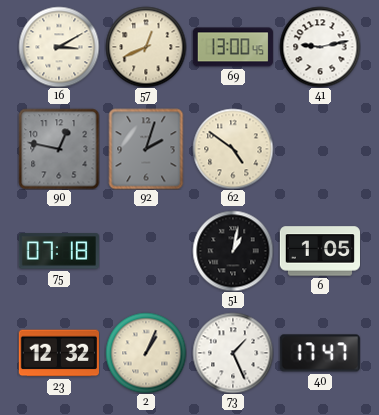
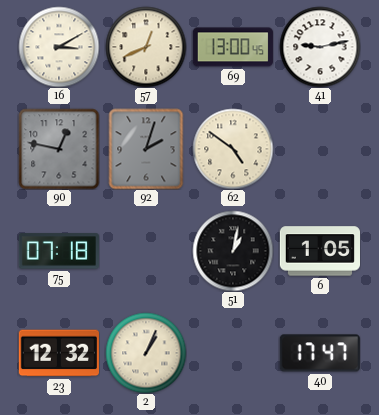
73: 1:26 -> none (233, 353)
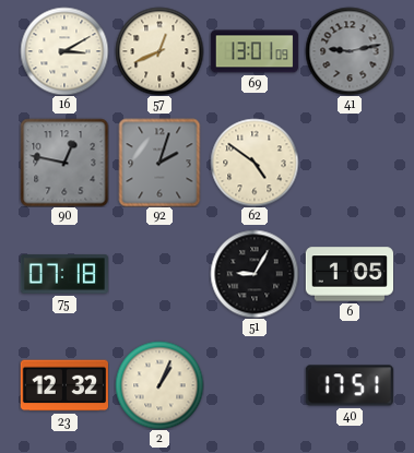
69: 13:00 -> 13:01 (255, 51)
41 dial: white -> grey (350, 51)
51: 1:02 -> 9:05 (255, 274)
40: 17:47 -> 17:51 (350, 385)
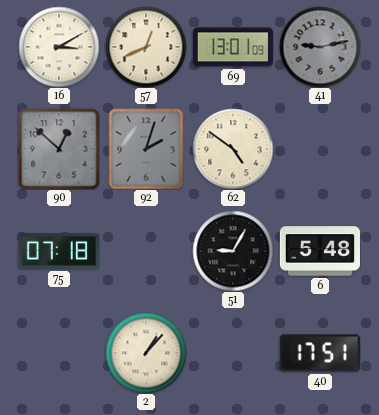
90: 12:47 -> 12:52 (59, 149)
6: 1:05 -> 5:48 (319, 251)
23: 12:32 -> none (64, 385)
2: 1:04 -> 1:07 (146, 353)
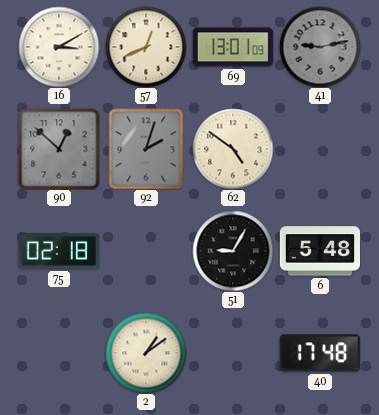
75: 07:18 -> 02:18 (59, 251)
2: 1:07 -> 1:09 (146, 353)
40: 17:51 -> 17:48 (320, 353)
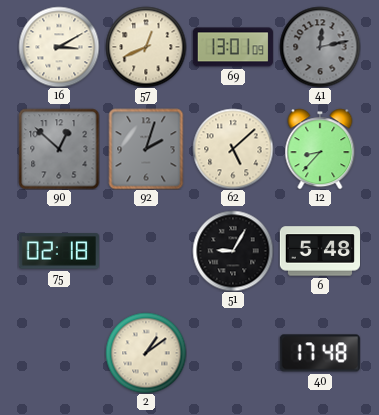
41: 9:13 -> 12:13 (320, 47)
62: 4:51 -> 5:08 (233, 149)
12: none -> 8:37 (320, 149)
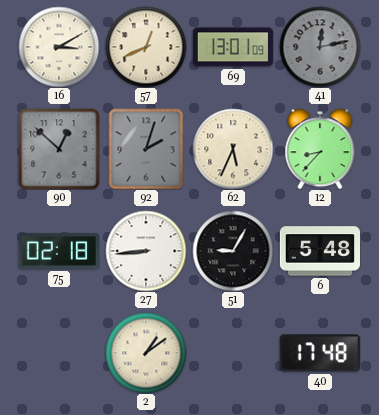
62: 5:08 -> 5:34 (233, 149)
27: none -> 8:44 (146, 251)
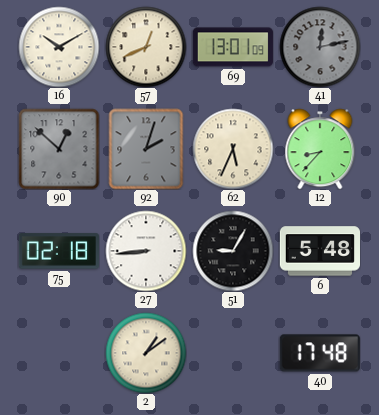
16: 3:10 -> 10:10 (59, 47)
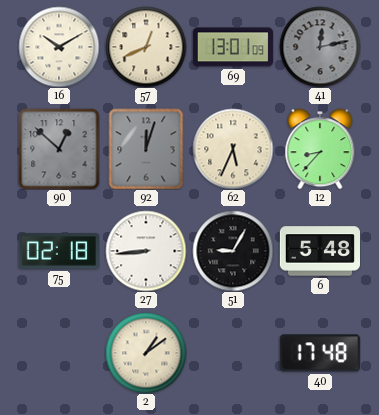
92: 2:03 -> 12:03 (146, 149)
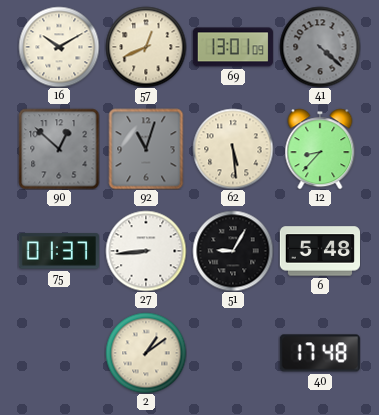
41: 12:13 -> 4:22 (320, 47)
92: 12:03 -> 11:03 (146, 149)
62: 5:34 -> 5:29 (233, 149)
75: 02:18 -> 01:37 (59, 251)
